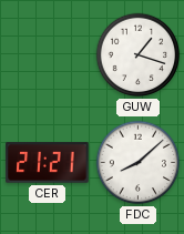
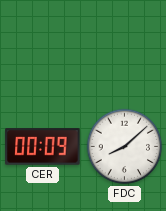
GUW: 1:18 -> none (139, 55)
CER: 21:21 -> 00:09 (43, 147)
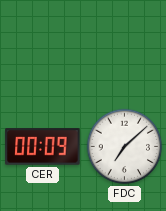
FDC: 8:08 -> 7:08 (125, 147)
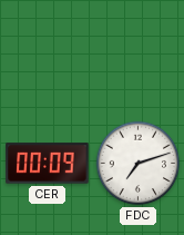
FDC: 7:08 -> 7:12 (139, 164)
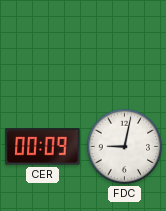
FDC: 7:12 -> 9:02 (125, 147)
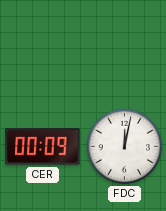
FDC: 9:02 -> 12:02 (125, 147)
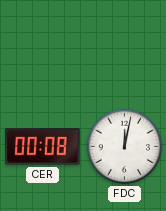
CER: 00:09 -> 00:08 (43, 147)
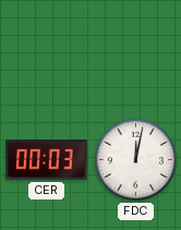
CER: 00:08 -> 00:03 (47, 160)
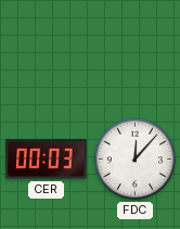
FDC: 12:02 -> 12:07 (136, 160)
